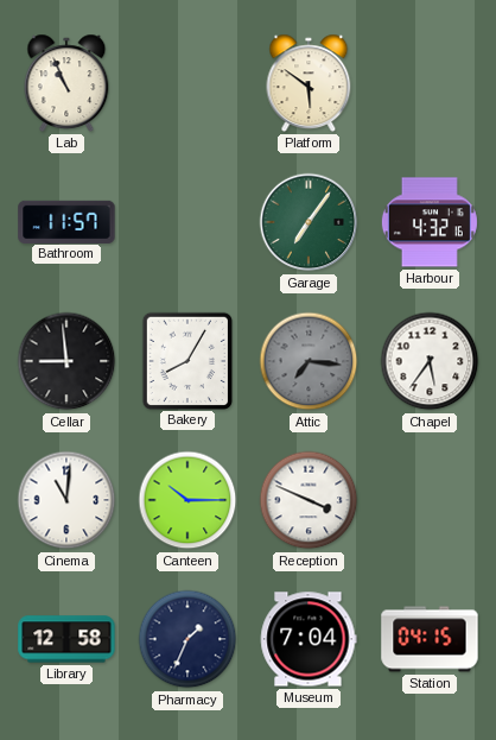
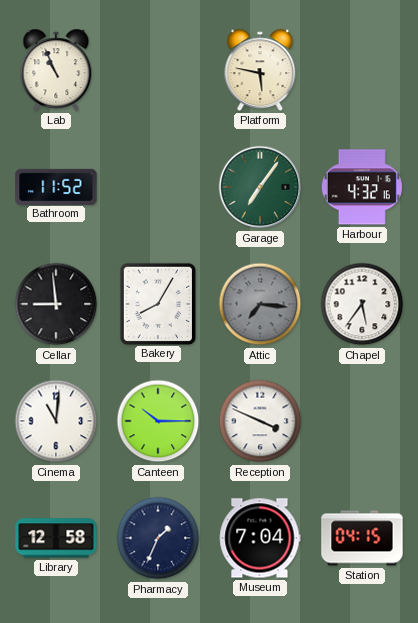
Platform: 5:51 -> 5:47 (260, 70)
Bathroom: 11:57 -> 11:52 (56, 186)
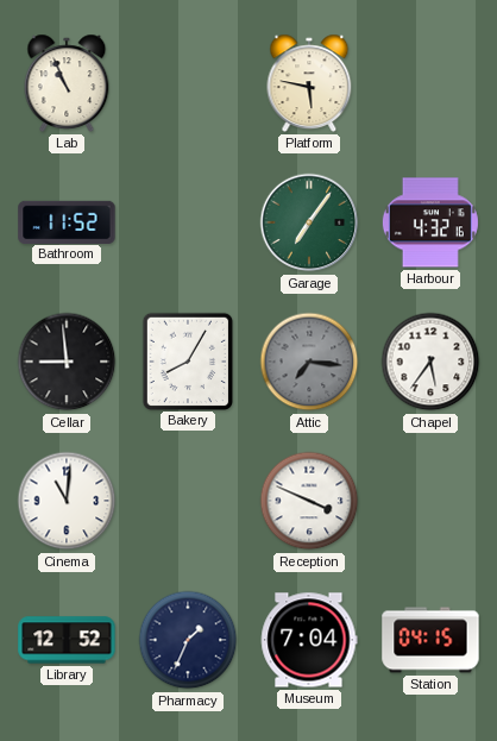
Canteen: 10:15 -> none (158, 421)
Library: 12:58 -> 12:52 (67, 640)
